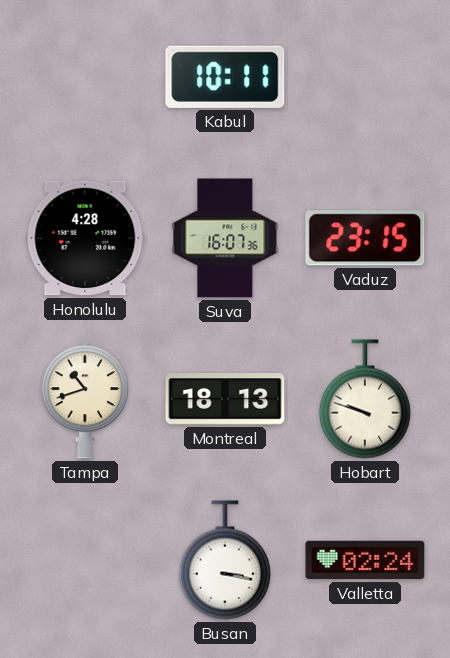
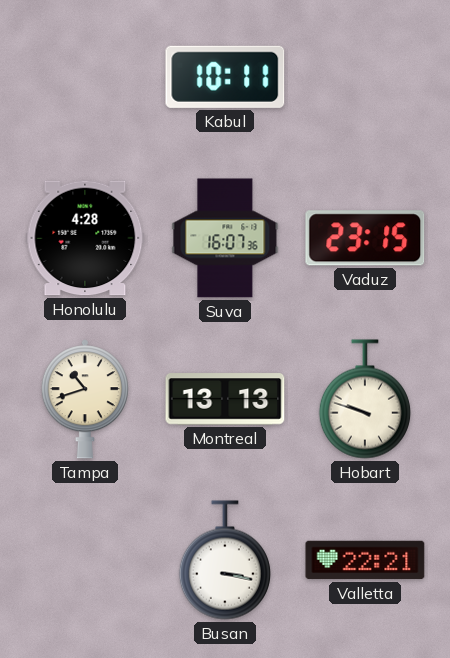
Montreal: 18:13 -> 13:13 (225, 399)
Valletta: 02:24 -> 22:21 (365, 560)
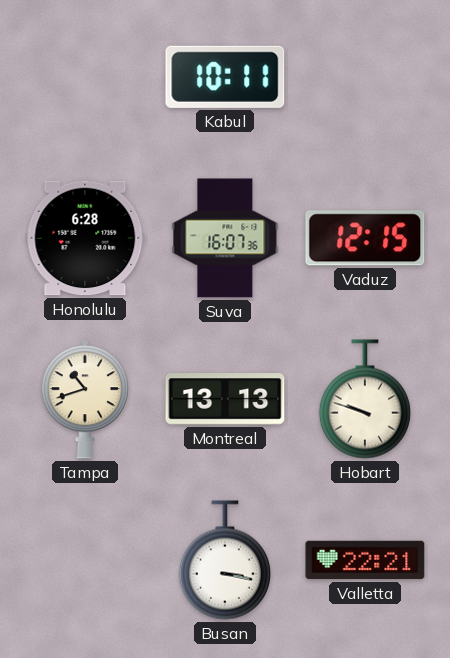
Honolulu: 4:28 -> 6:28 (85, 238)
Vaduz: 23:15 -> 12:15 (365, 238)
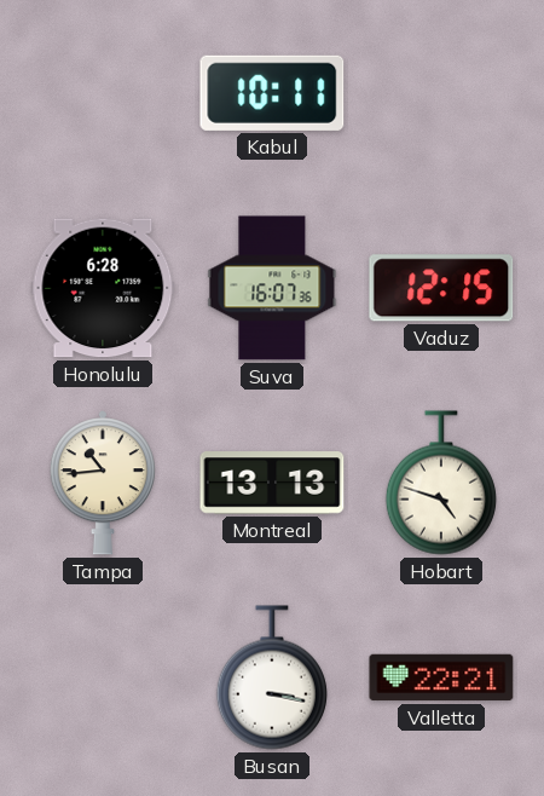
Tampa: 10:42 -> 10:44 (103, 483)
Hobart: 9:48 -> 4:48 (441, 483)
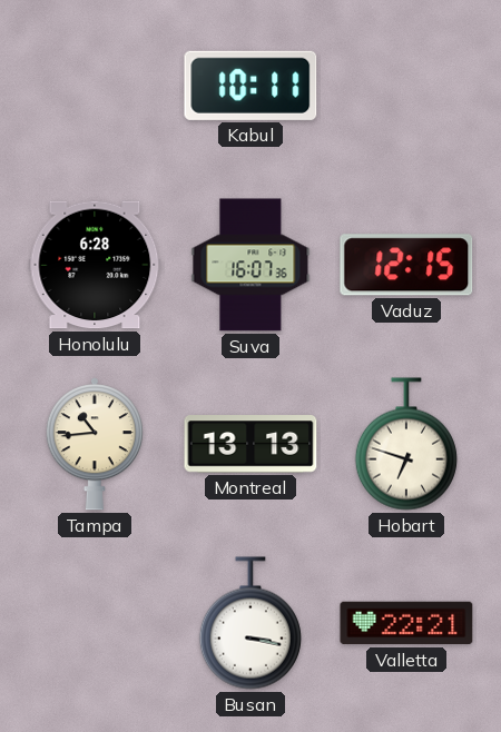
Hobart: 4:48 -> 6:48 (406, 444)
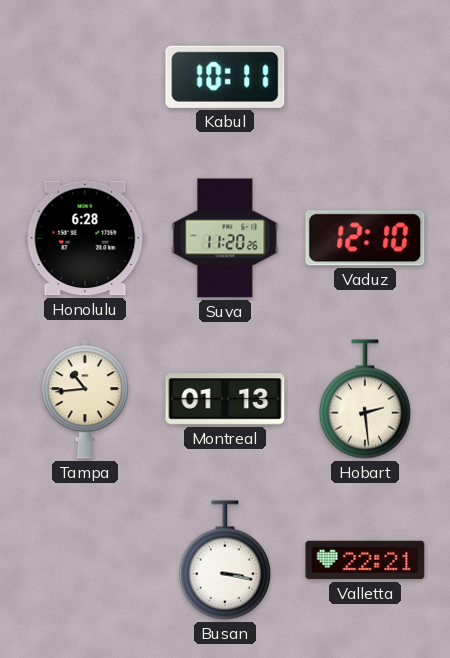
Suva: 16:07 -> 11:20 (225, 238)
Vaduz: 12:15 -> 12:10 (365, 238)
Montreal: 13:13 -> 01:13 (225, 399)
Hobart: 6:48 -> 2:29 (365, 399)
